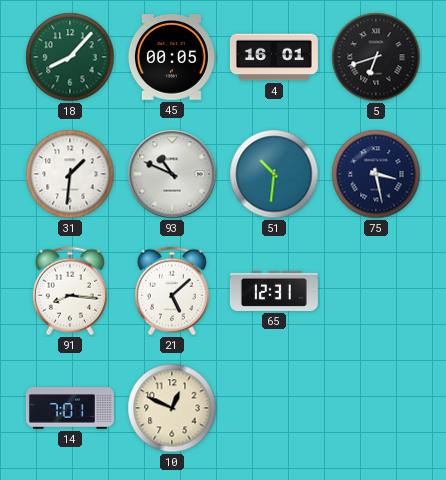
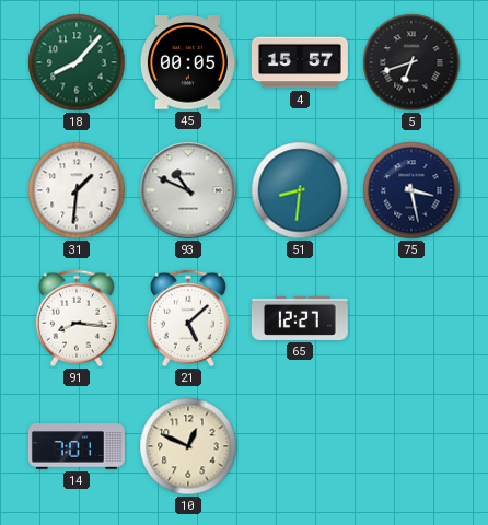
4: 16:01 -> 15:57 (300, 62)
51: 10:31 -> 8:31 (300, 190)
65: 12:31 -> 12:27 (300, 318)
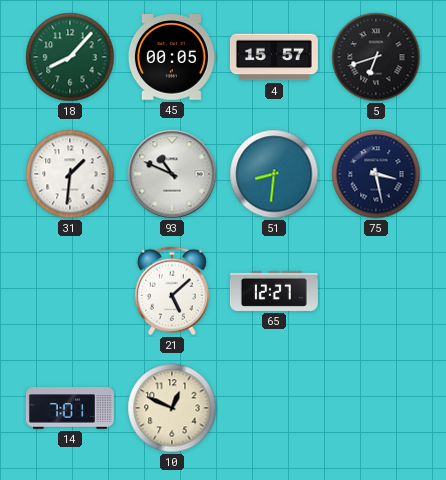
91: 8:16 -> none (77, 318)
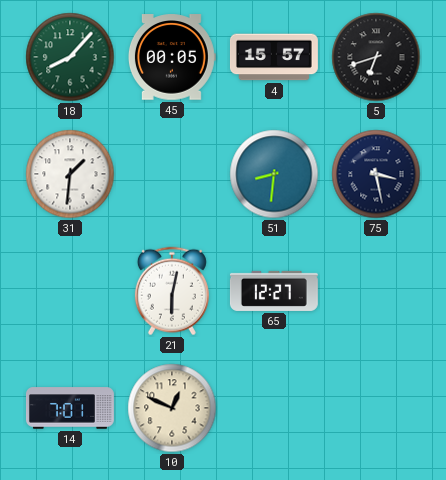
93: 10:49 -> none (172, 174)
21: 5:08 -> 6:02 (172, 291)
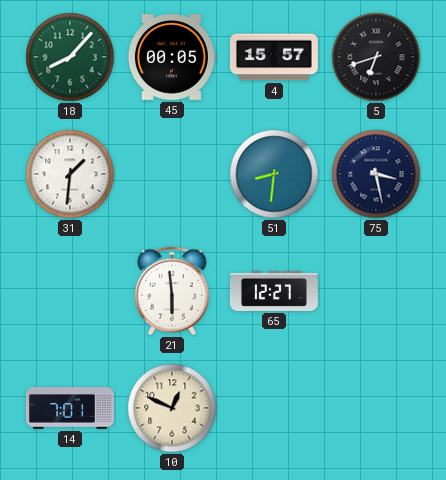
21: 6:02 -> 5:59 (172, 291)
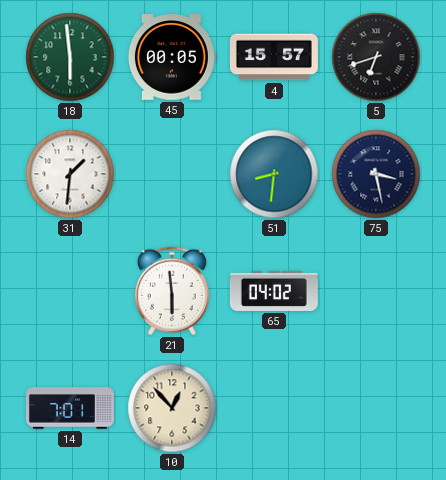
18: 8:07 -> 5:59 (70, 57)
65: 12:27 -> 04:02 (274, 291)
10: 12:49 -> 12:53 (172, 408)
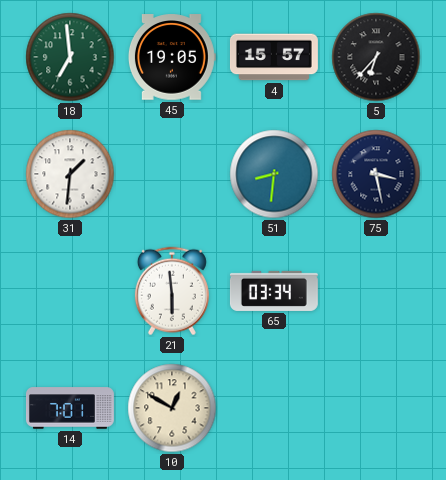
18: 5:59 -> 6:59 (70, 57)
45: 00:05 -> 19:05 (171, 57)
5: 6:42 -> 6:37 (376, 57)
65: 04:02 -> 03:34 (274, 291)
10: 12:53 -> 12:50 (172, 408)
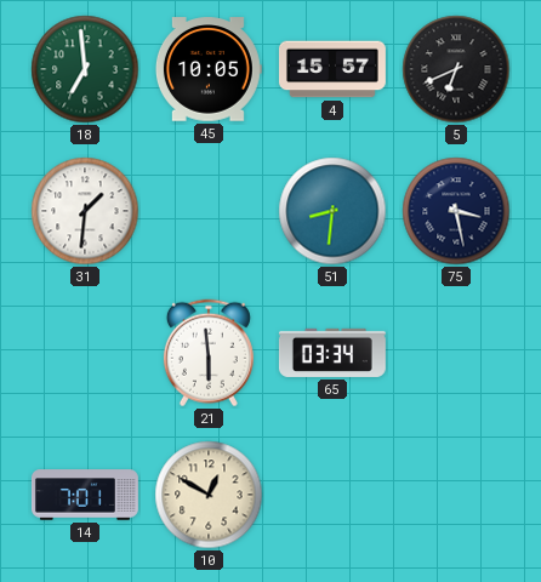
45: 19:05 -> 10:05 (207, 69)
5: 6:37 -> 6:41 (456, 69)
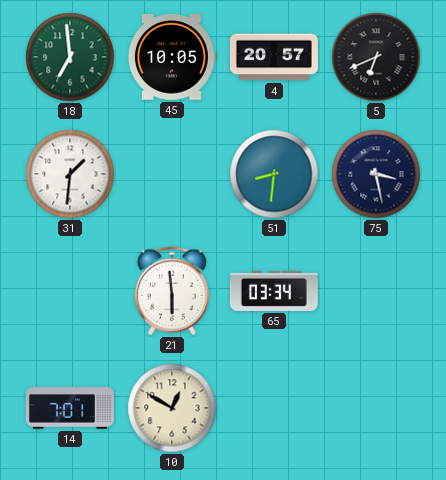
4: 15:57 -> 20:57 (274, 57)
